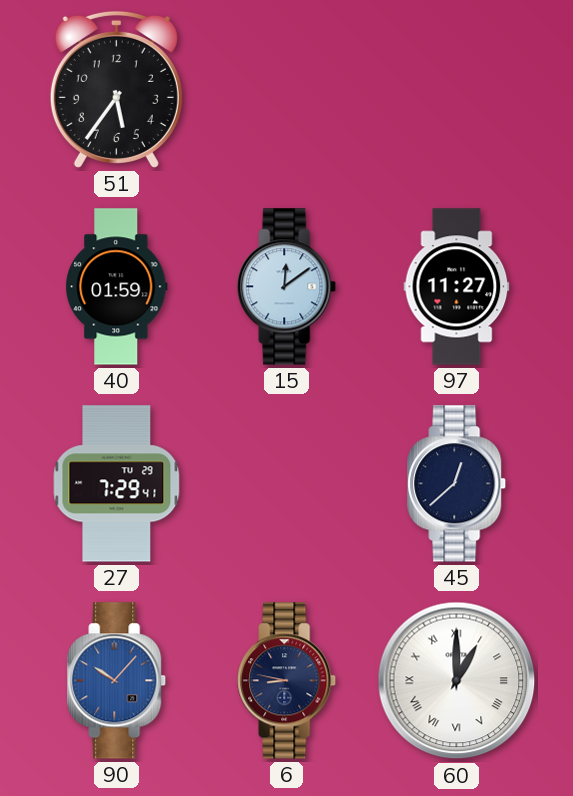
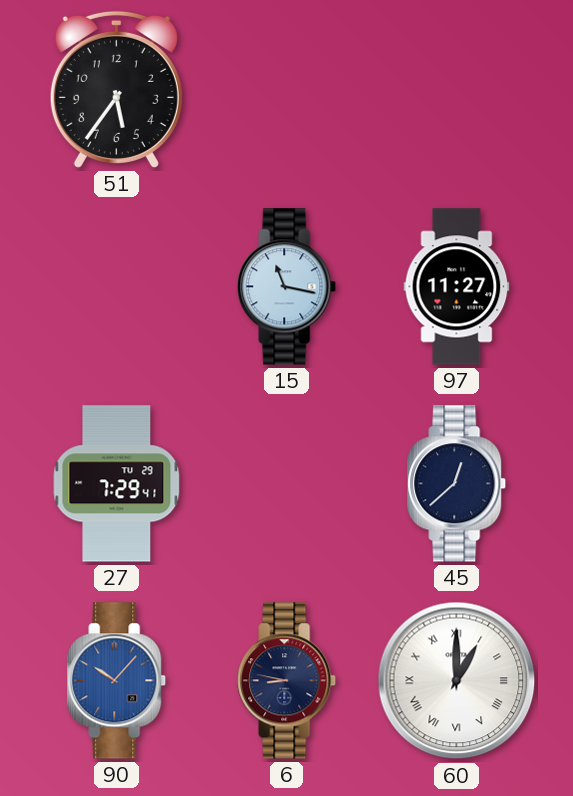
40: 01:59 -> none (117, 287)
15: 12:09 -> 11:17 (287, 287)
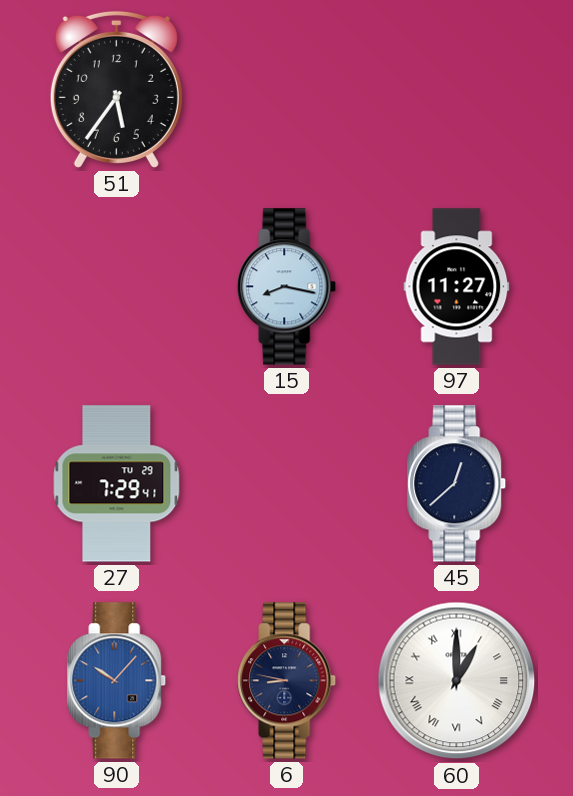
15: 11:17 -> 8:17 (287, 287)
